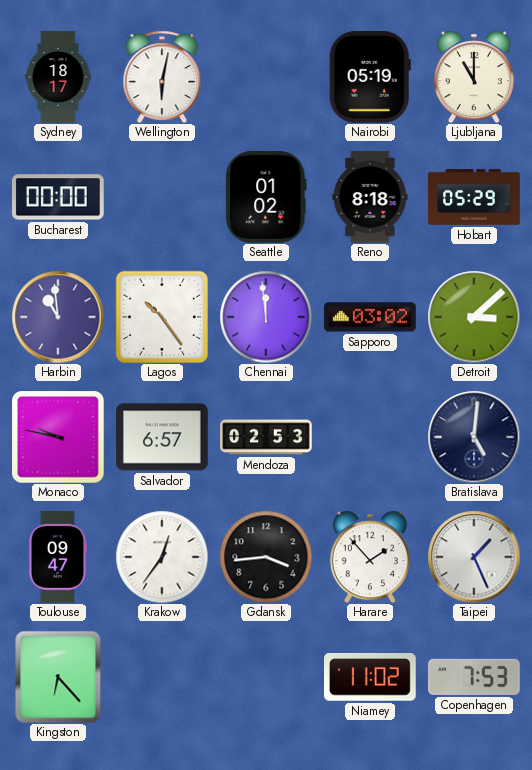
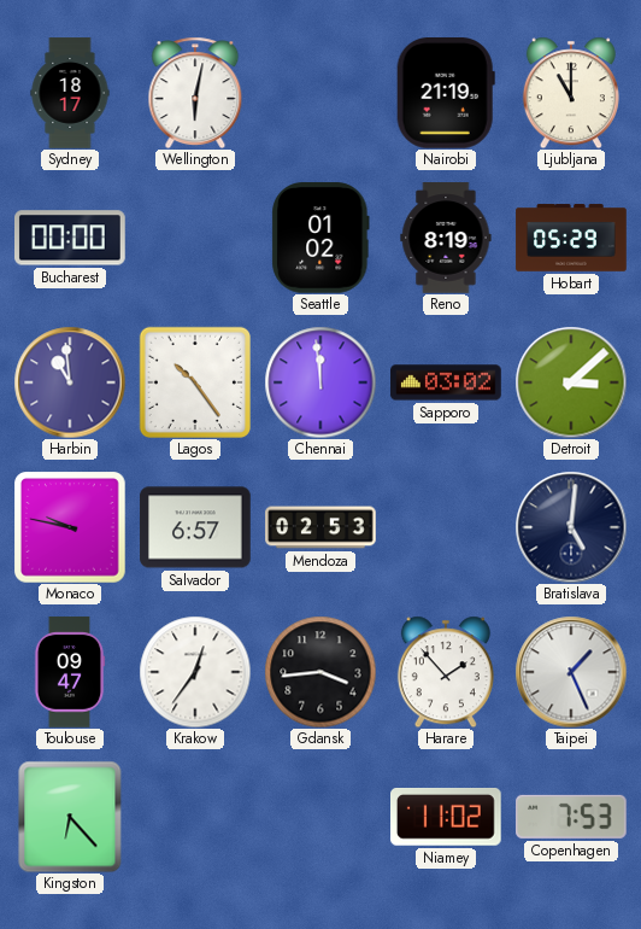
Nairobi: 05:19 -> 21:19 (446, 94)
Reno: 8:18 -> 8:19 (446, 238)
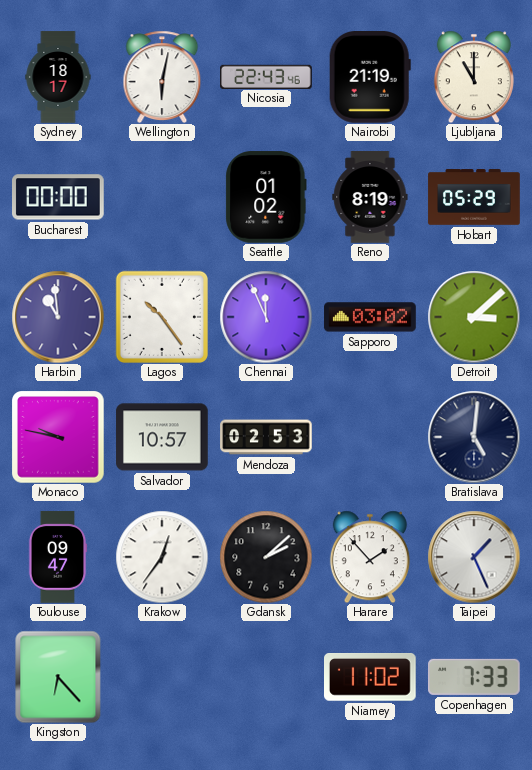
Nicosia: none -> 22:43 (266, 76)
Chennai: 11:59 -> 11:56 (266, 317)
Salvador: 6:57 -> 10:57 (162, 437)
Gdansk: 3:44 -> 2:08 (266, 557)
Copenhagen: 7:53 -> 7:33 (475, 677)
